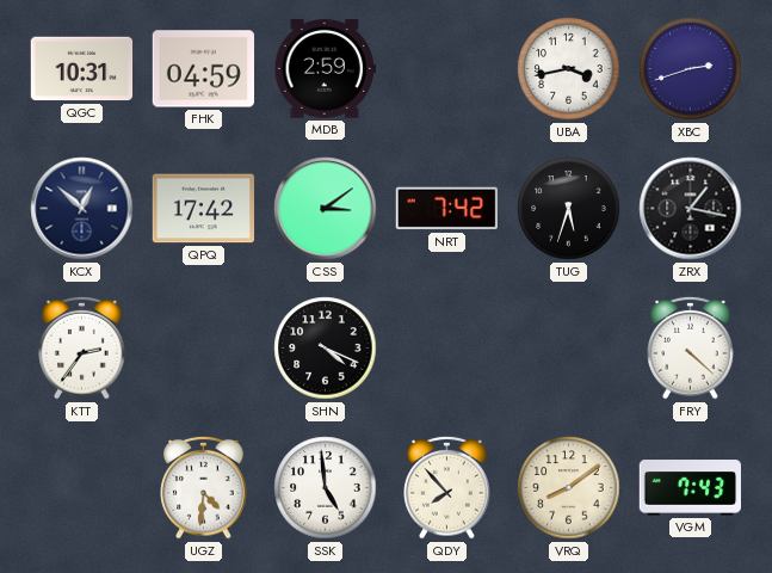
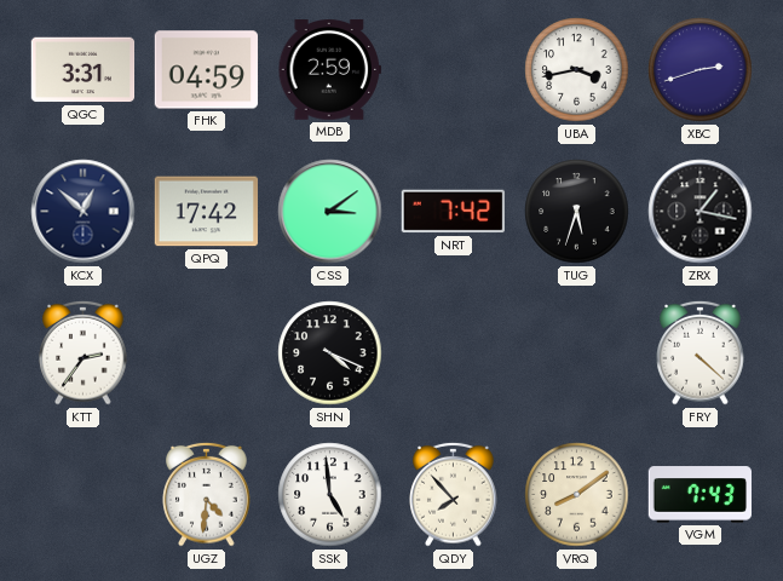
QGC: 10:31 -> 3:31 (84, 70)
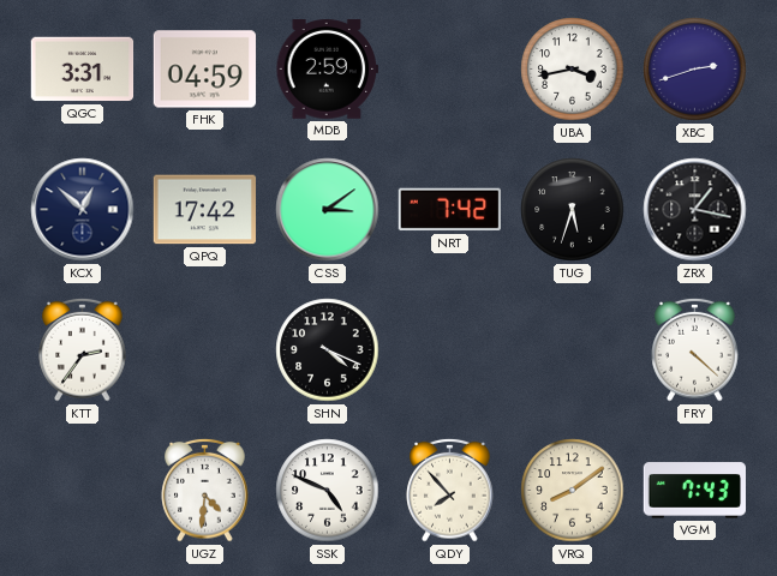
SSK: 4:59 -> 4:49 (328, 491)
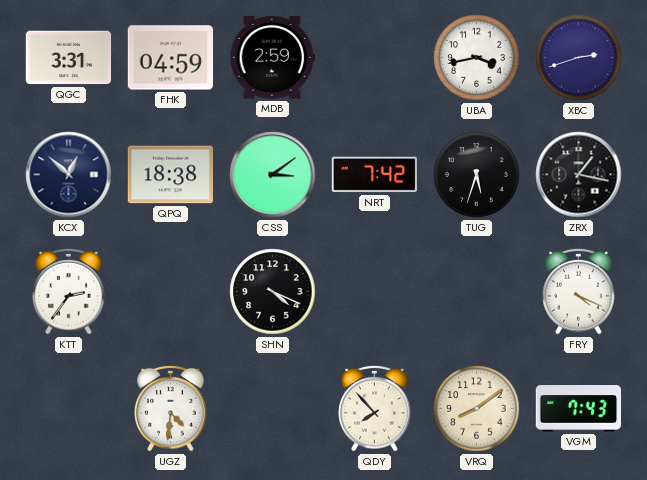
QPQ: 17:42 -> 18:38 (171, 175)
FRY: 4:22 -> 4:19 (579, 291)
SSK: 4:49 -> none (328, 491)
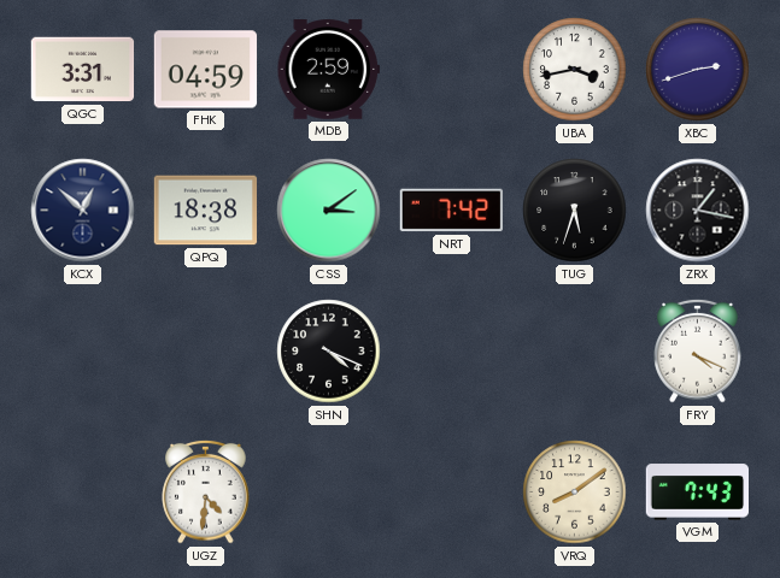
KTT: 2:36 -> none (69, 291)
QDY: 7:53 -> none (375, 408)
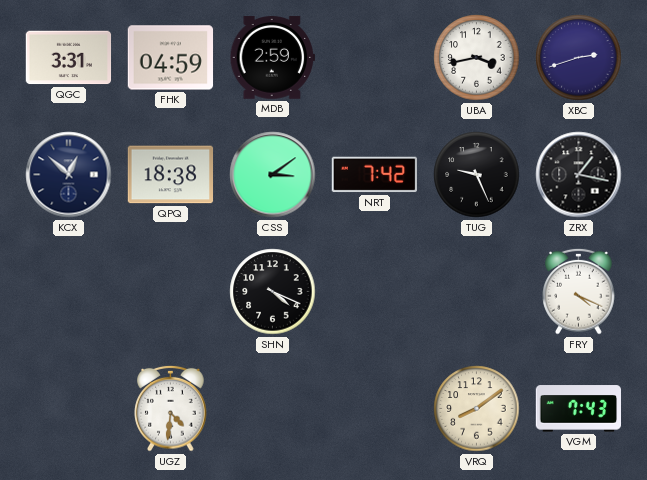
TUG: 5:33 -> 9:26 (477, 175)
